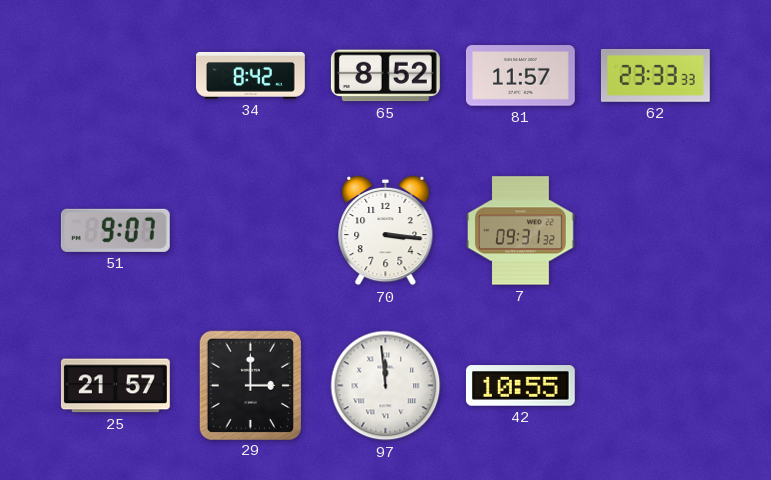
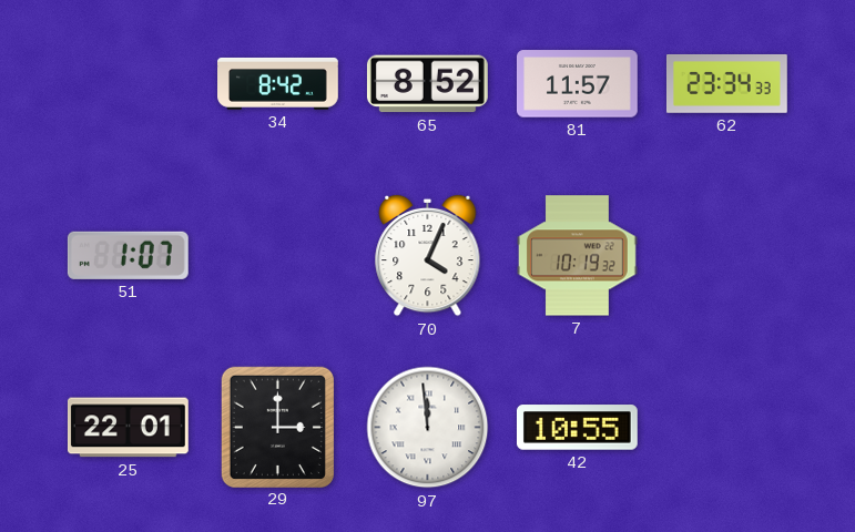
62: 23:33 -> 23:34 (726, 84)
51: 9:07 -> 1:07 (128, 255)
70: 3:16 -> 4:04 (428, 256)
7: 09:31 -> 10:19 (577, 256)
25: 21:57 -> 22:01 (128, 428)
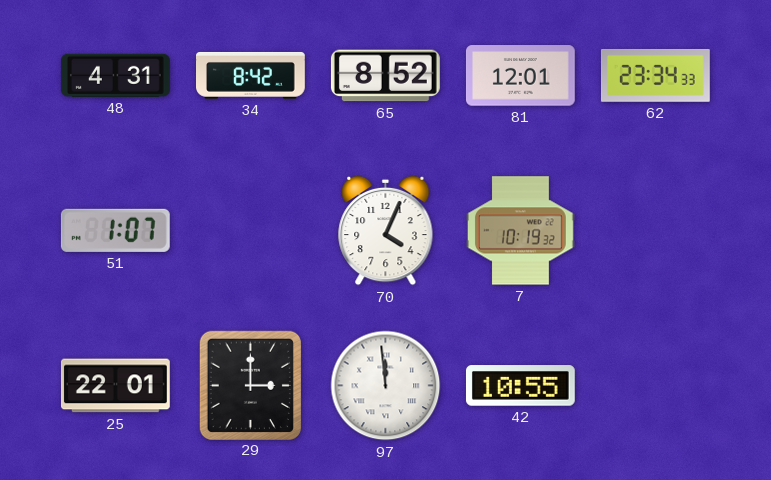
48: none -> 4:31 (115, 75)
81: 11:57 -> 12:01 (520, 76)
